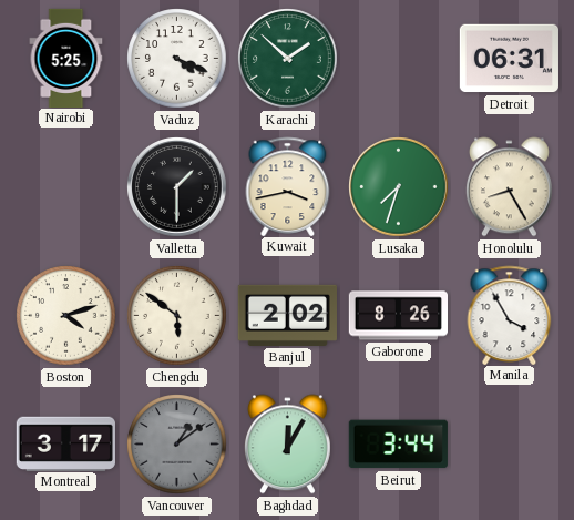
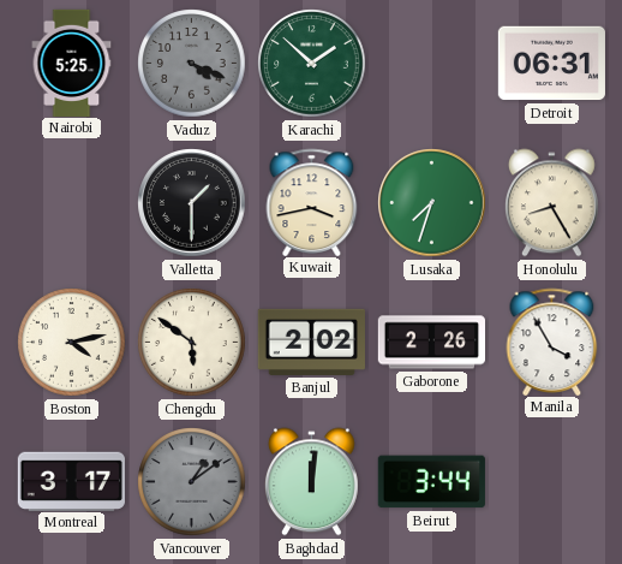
Vaduz dial: white -> grey (192, 64)
Boston: 4:12 -> 4:13 (72, 343)
Gaborone: 8:26 -> 2:26 (431, 343)
Baghdad: 12:05 -> 12:01 (311, 482)
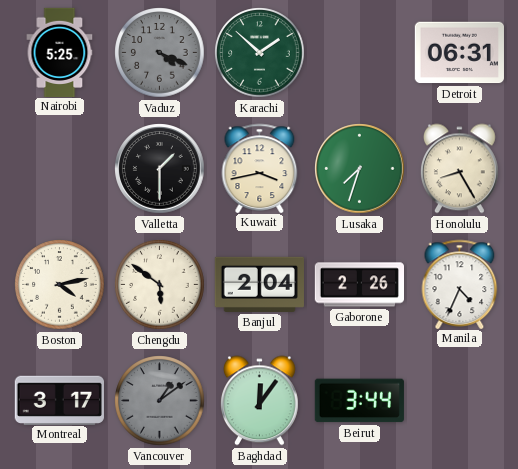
Banjul: 2:02 -> 2:04 (259, 284)
Manila: 3:55 -> 4:34 (460, 284)
Baghdad: 12:01 -> 12:06 (259, 401)
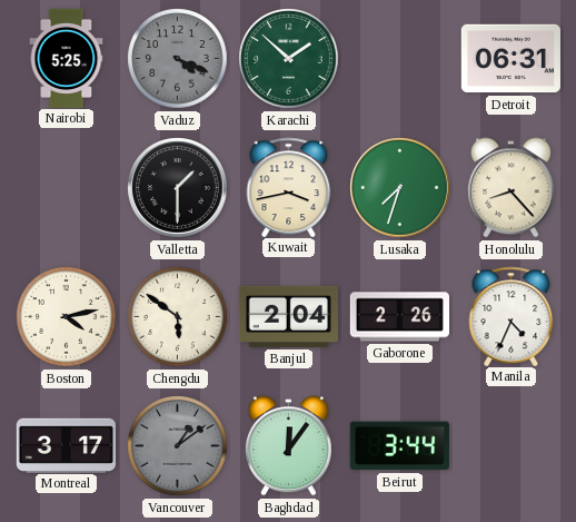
Honolulu: 8:25 -> 8:23 (510, 188)
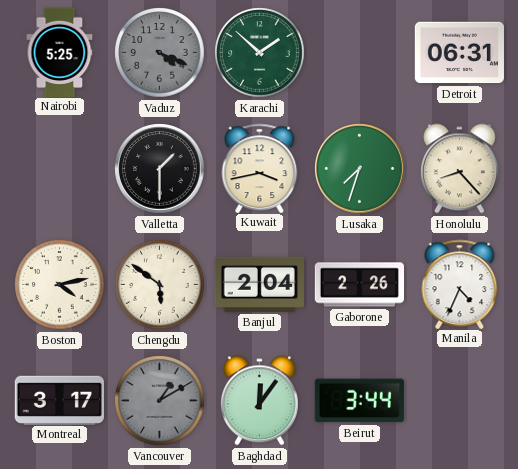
Vancouver: 1:09 -> 1:10 (160, 401)
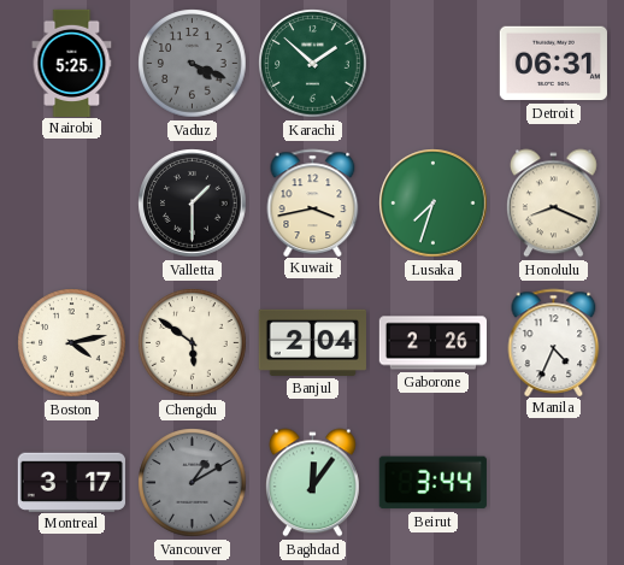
Honolulu: 8:23 -> 8:19 (553, 204)
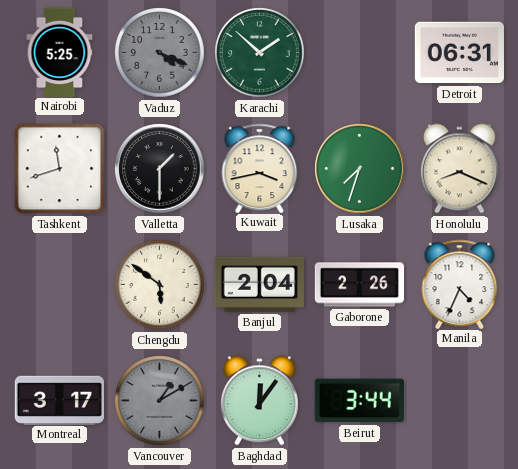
Tashkent: none -> 11:42 (60, 169)
Boston: 4:13 -> none (72, 343)
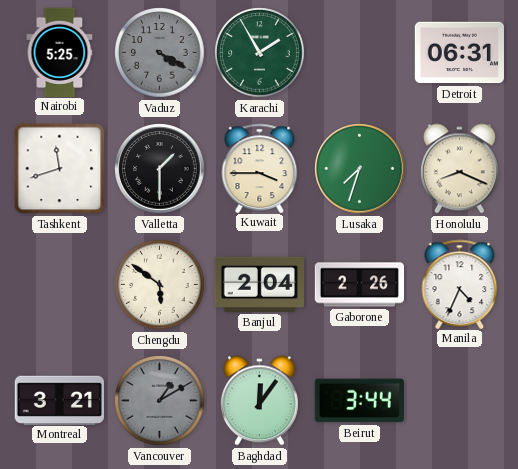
Vaduz: 4:19 -> 4:20 (160, 53)
Karachi: 1:52 -> 1:55 (260, 53)
Kuwait: 3:43 -> 3:45 (260, 168)
Montreal: 3:17 -> 3:21 (59, 400)
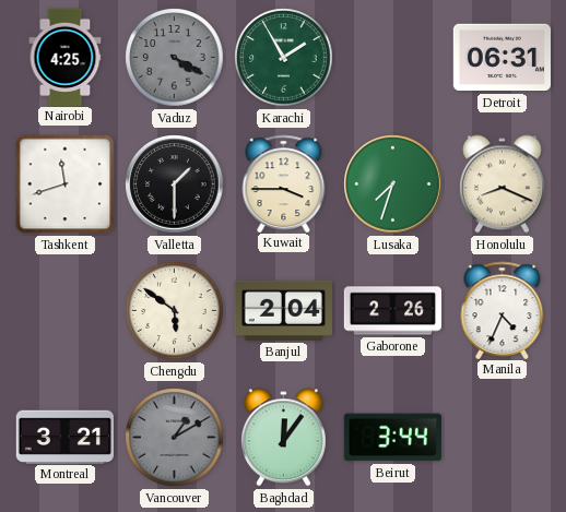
Nairobi: 5:25 -> 4:25 (66, 57)
